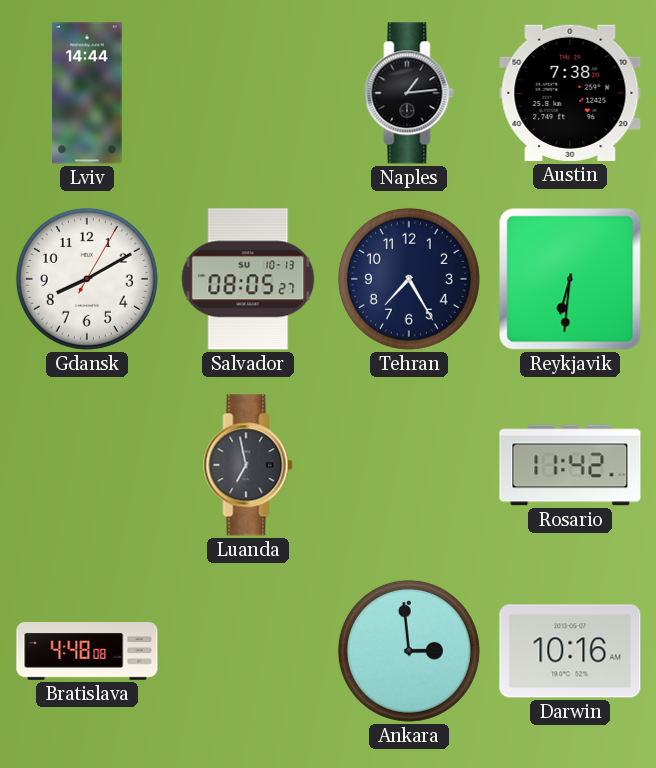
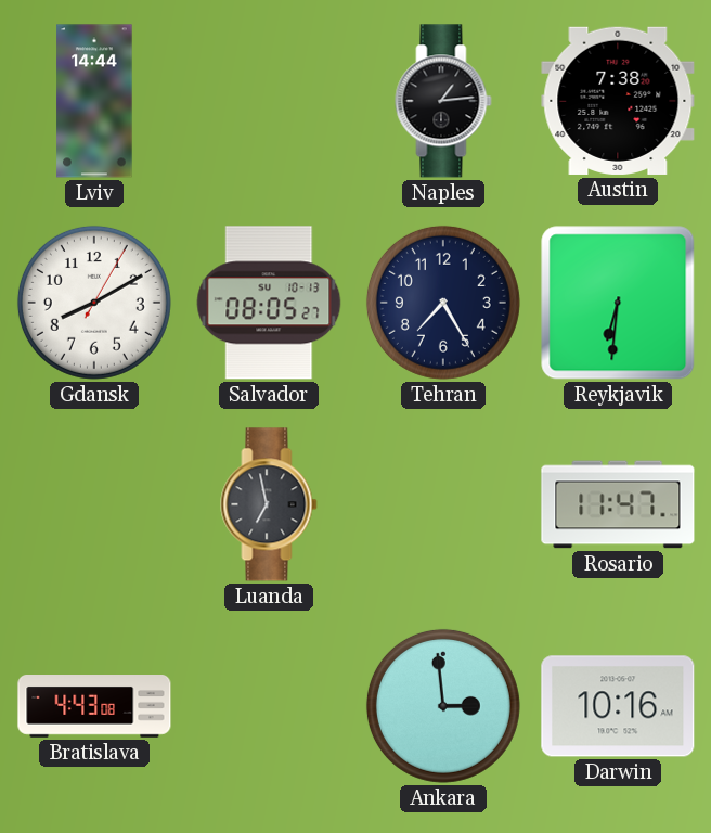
Rosario: 11:42 -> 11:47 (618, 504)
Bratislava: 4:48 -> 4:43 (94, 707)
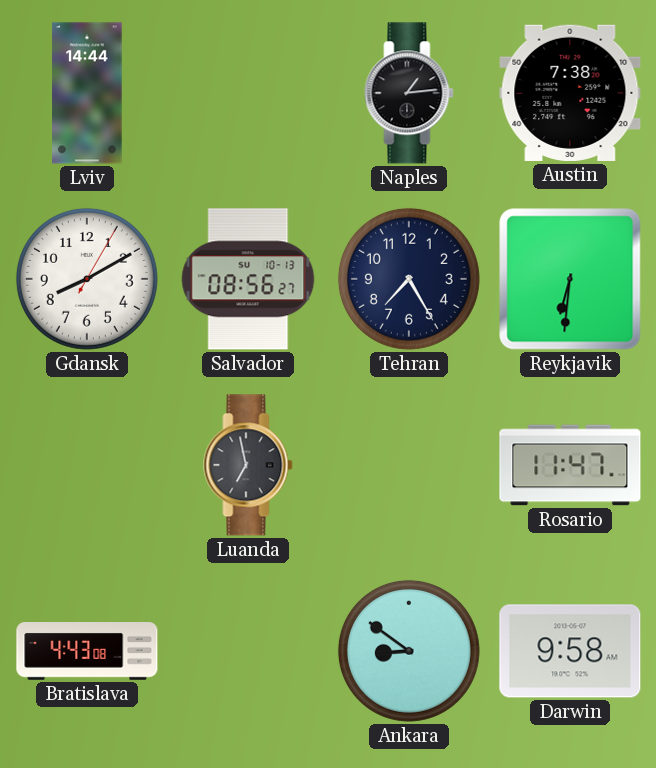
Salvador: 08:05 -> 08:56 (248, 279)
Ankara: 2:59 -> 8:51 (409, 651)
Darwin: 10:16 -> 9:58 (570, 651)
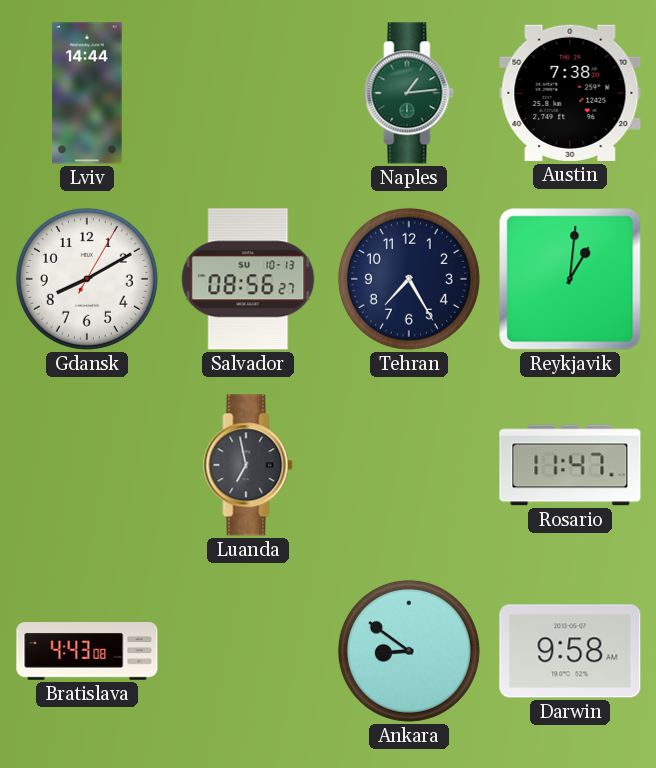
Naples dial: black -> green (409, 93)
Reykjavik: 6:31 -> 1:01 (570, 279)
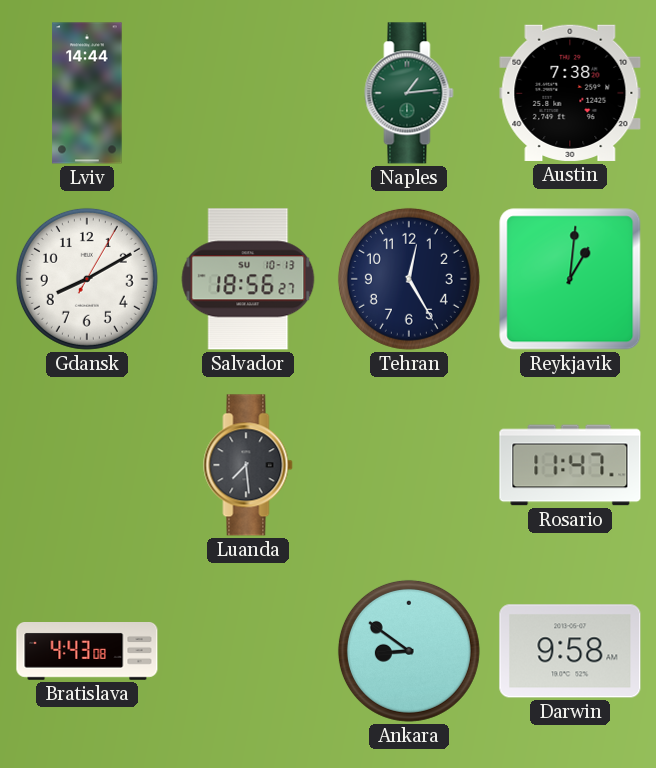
Salvador: 08:56 -> 18:56 (248, 279)
Tehran: 7:25 -> 12:25 (409, 279)
Luanda: 6:58 -> 7:29 (248, 465)
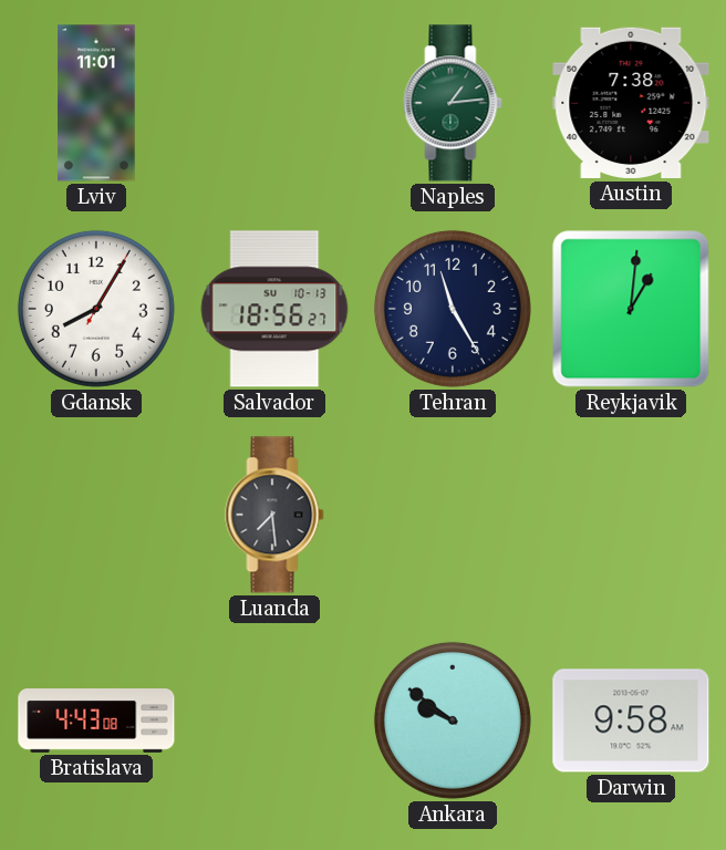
Lviv: 14:44 -> 11:01 (96, 103)
Gdansk: 8:10 -> 8:05 (96, 309)
Tehran: 12:25 -> 11:25 (453, 309)
Rosario: 11:47 -> none (570, 465)
Ankara: 8:51 -> 9:51 (453, 721)
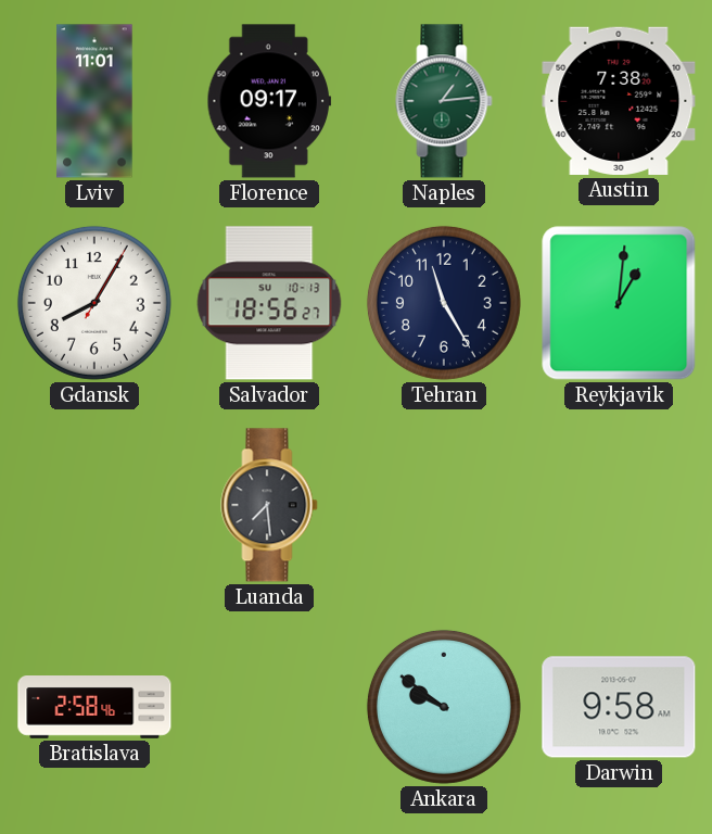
Florence: none -> 09:17 (269, 101)
Bratislava: 4:43 -> 2:58 (94, 708)
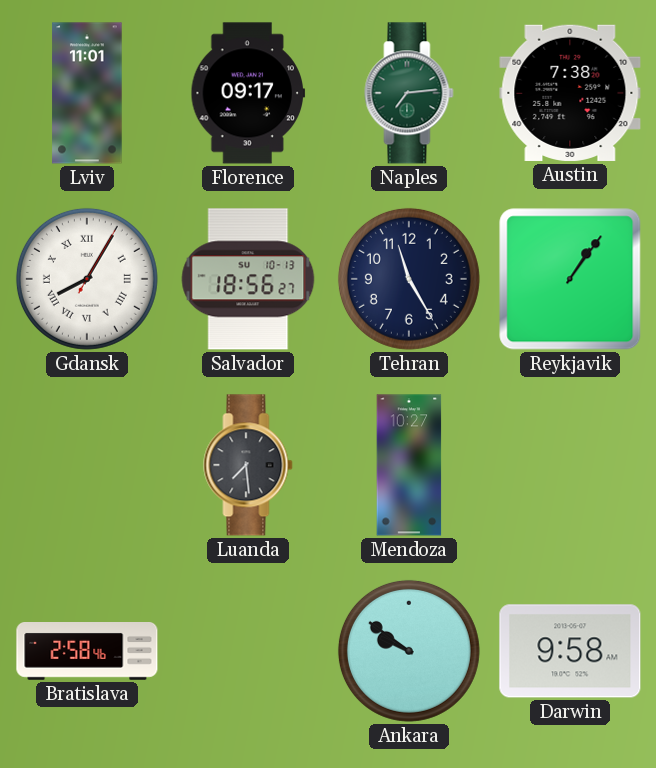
Naples: 1:14 -> 7:14 (409, 93)
Gdansk numerals: Arabic -> Roman (87, 279)
Reykjavik: 1:01 -> 1:06 (570, 279)
Mendoza: none -> 10:27 (409, 465)
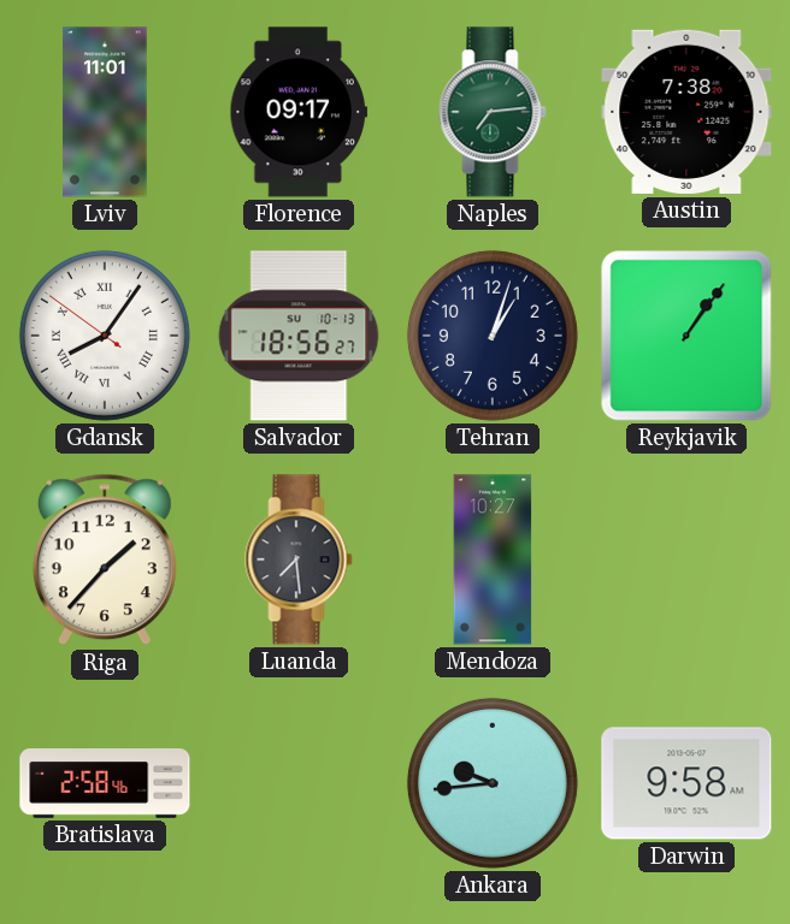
Gdansk: 8:05:05 -> 8:05:51 (105, 336)
Tehran: 11:25 -> 1:03 (493, 336)
Riga: none -> 1:37 (105, 559)
Ankara: 9:51 -> 9:44 (493, 783)
